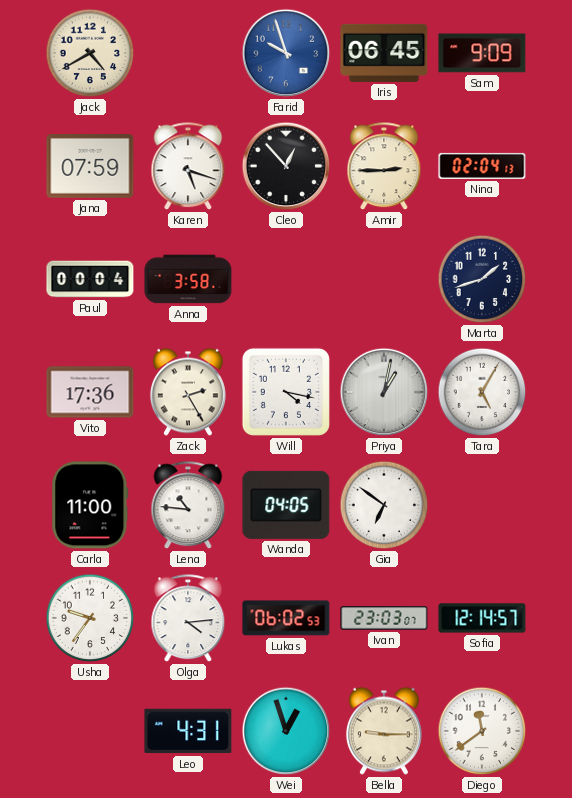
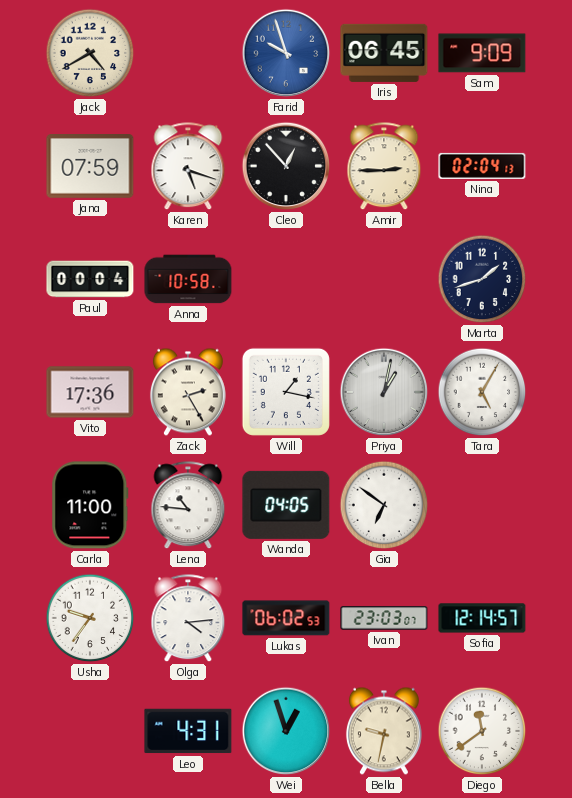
Anna: 3:58 -> 10:58 (188, 279)
Will: 4:17 -> 1:17 (286, 392)
Bella: 9:15 -> 9:32 (384, 731)
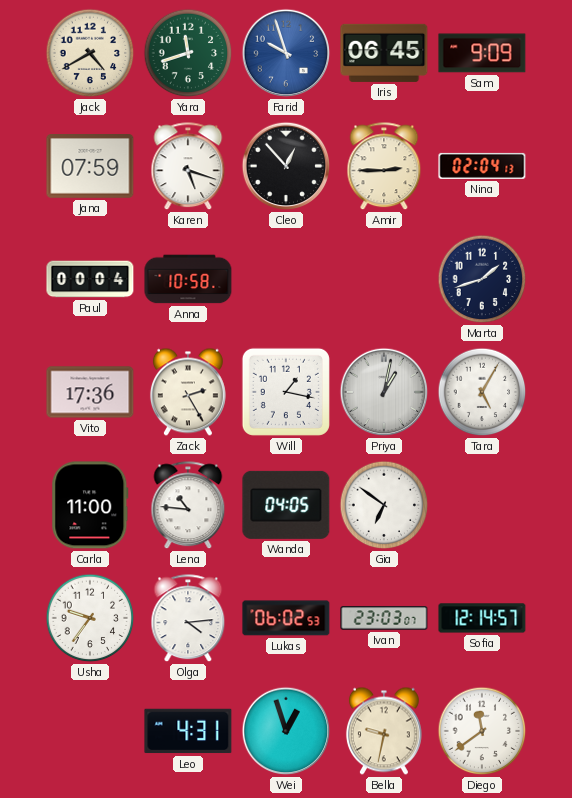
Yara: none -> 11:42 (188, 53)
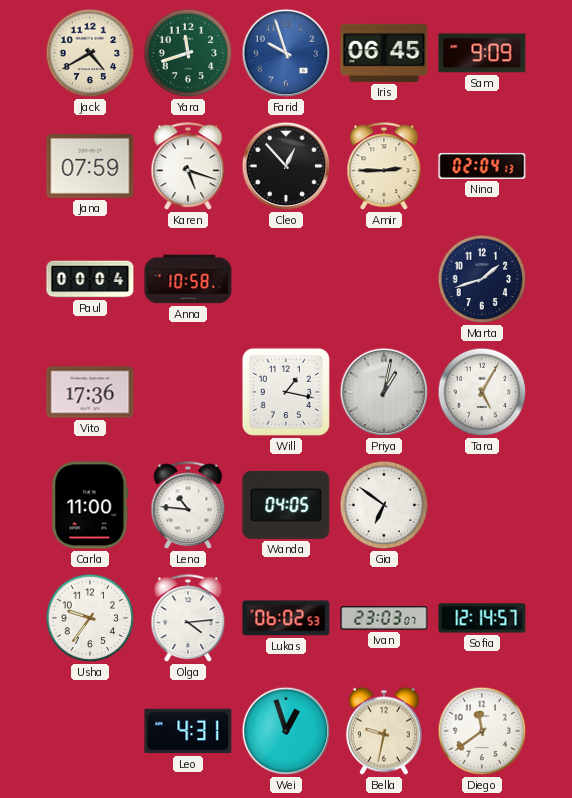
Zack: 2:25 -> none (188, 392)
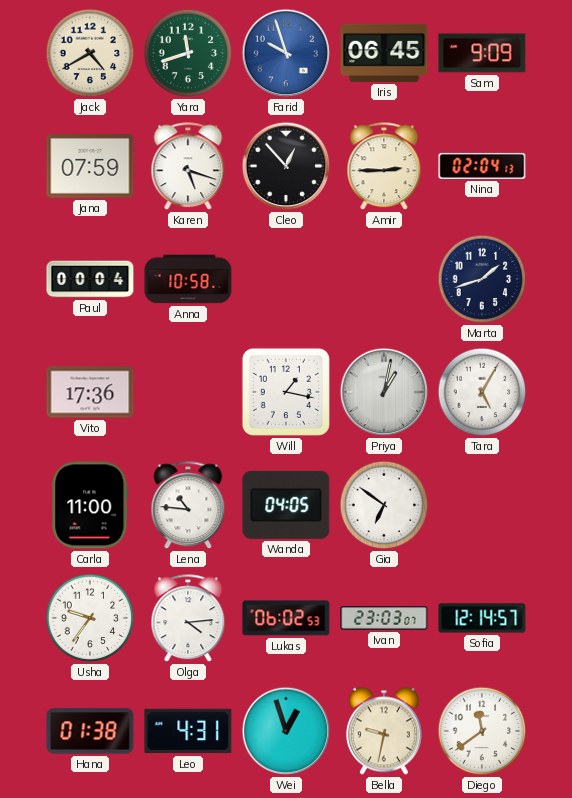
Hana: none -> 01:38 (90, 731)
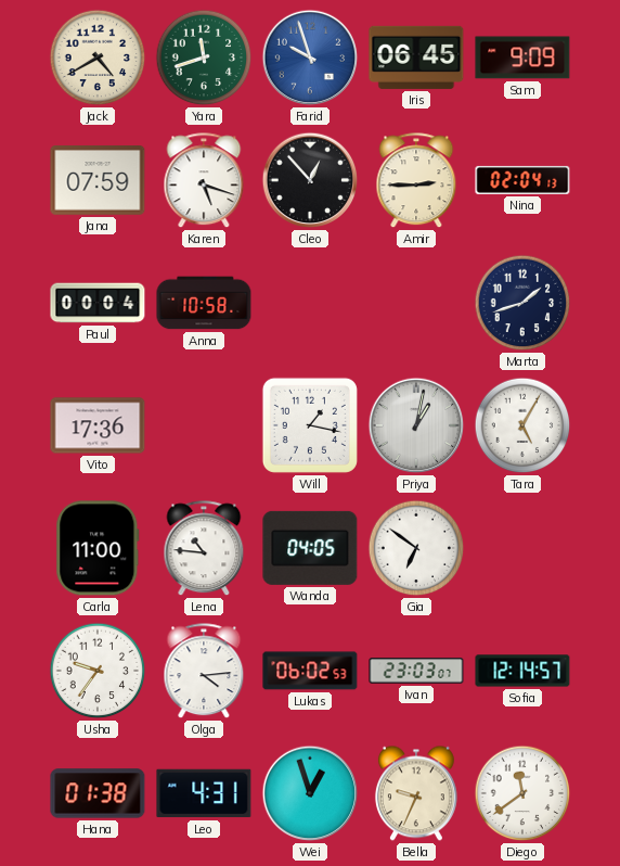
Bella: 9:32 -> 9:34 (416, 793)
